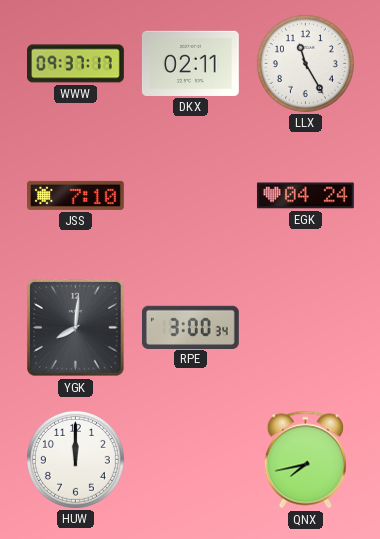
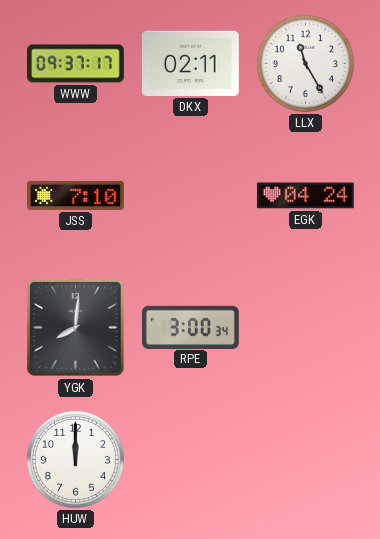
QNX: 7:43 -> none (305, 460)
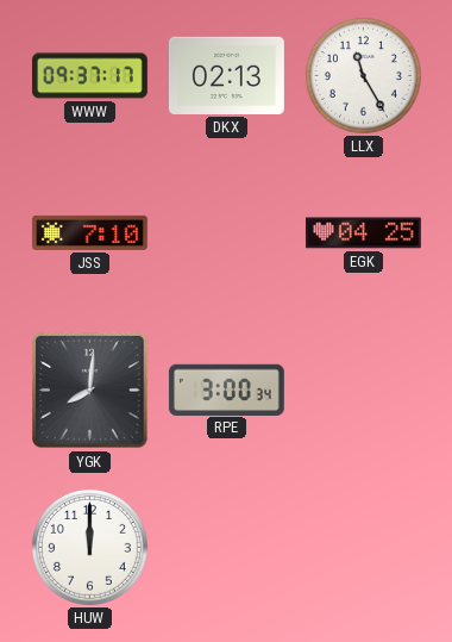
DKX: 02:11 -> 02:13 (226, 75)
EGK: 04:24 -> 04:25 (363, 233)
